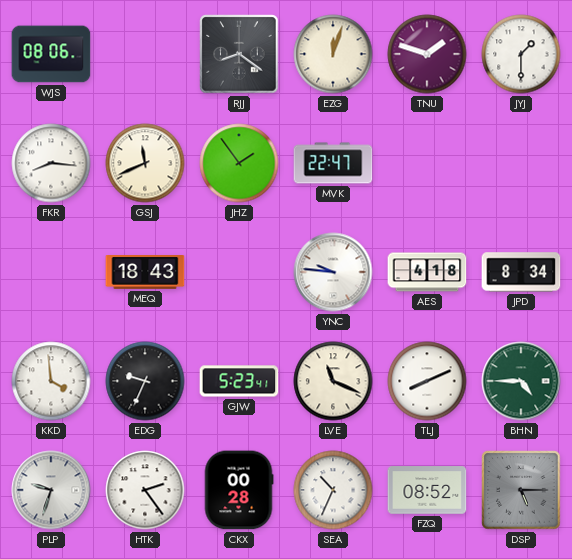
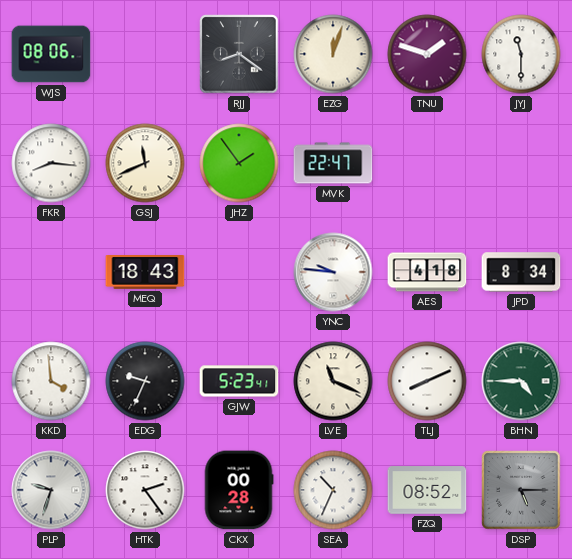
JYJ: 1:30 -> 11:30 (521, 54)
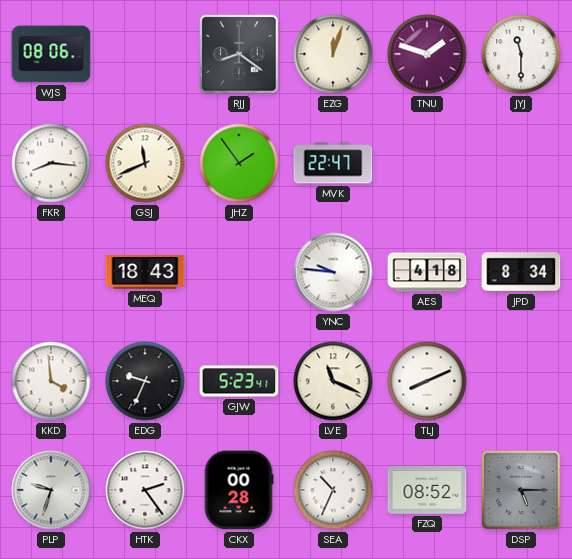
BHN: 4:45 -> none (521, 381)
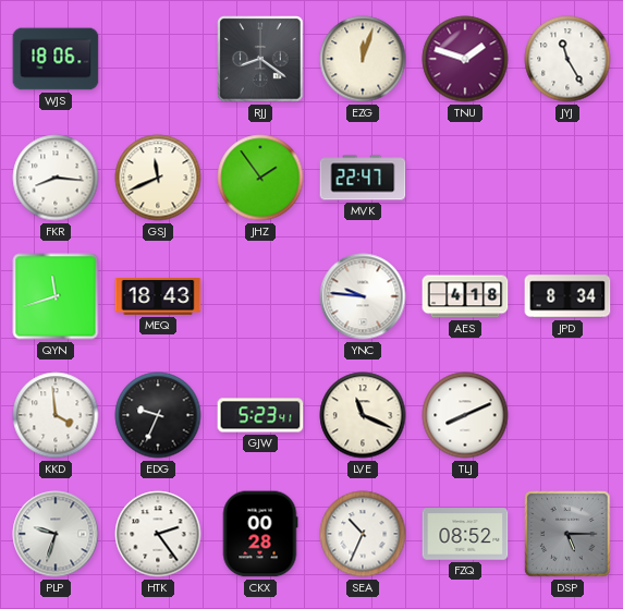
WJS: 08:06 -> 18:06 (56, 59)
JYJ: 11:30 -> 11:25 (567, 59)
QYN: none -> 11:42 (56, 296)
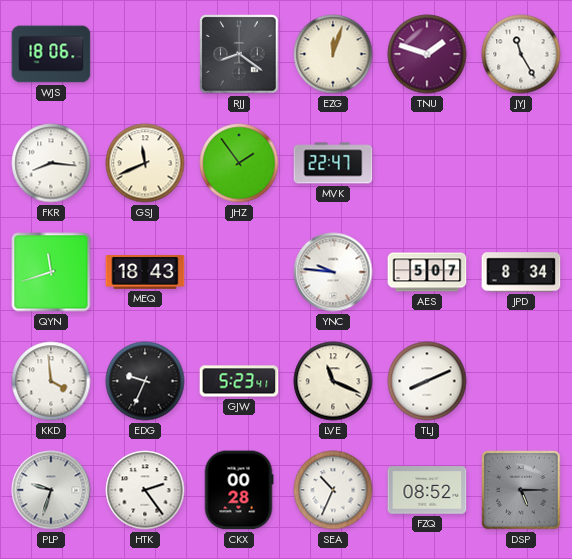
AES: 4:18 -> 5:07 (427, 272)
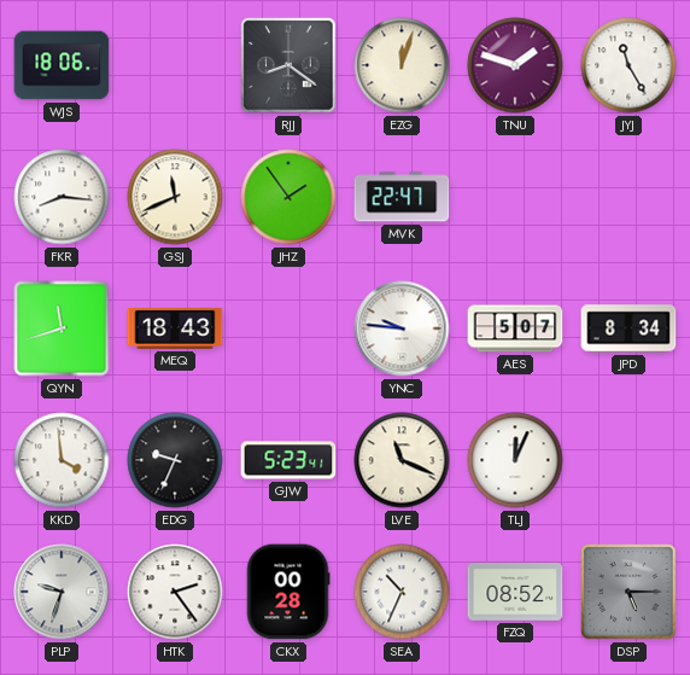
TLJ: 8:11 -> 12:04 (515, 460)
